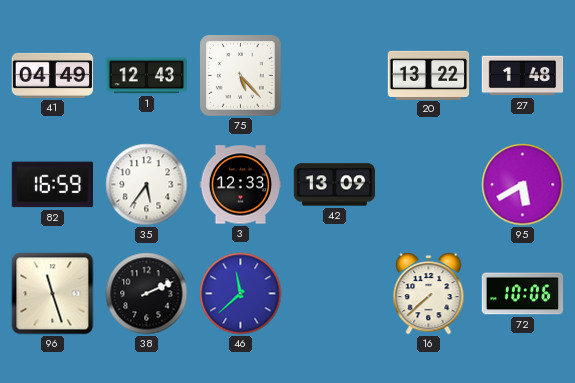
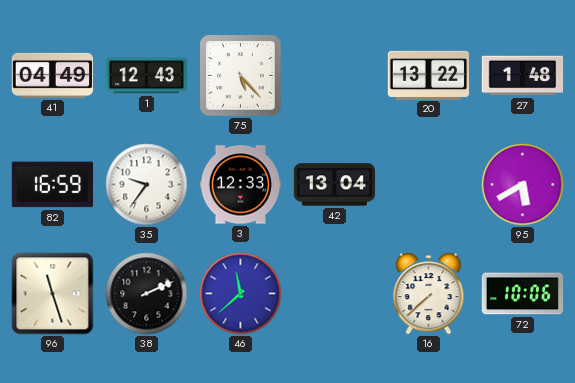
35: 5:36 -> 9:36 (147, 185)
42: 13:09 -> 13:04 (335, 185)
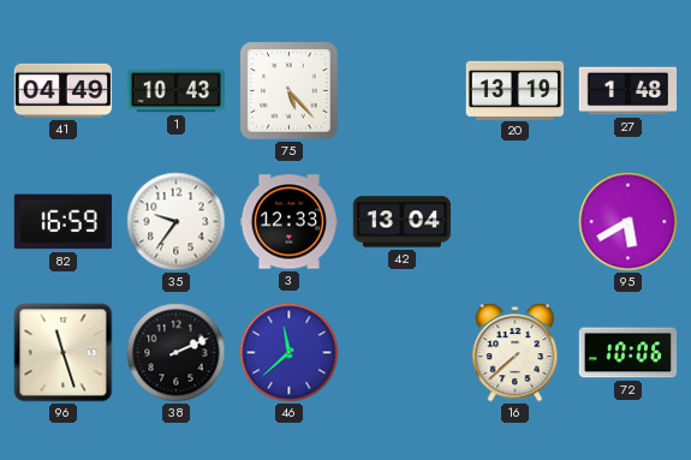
1: 12:43 -> 10:43 (177, 91)
20: 13:22 -> 13:19 (516, 90)
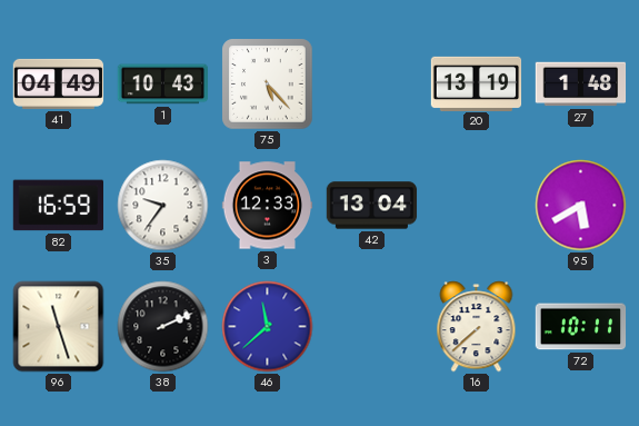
72: 10:06 -> 10:11 (581, 327)
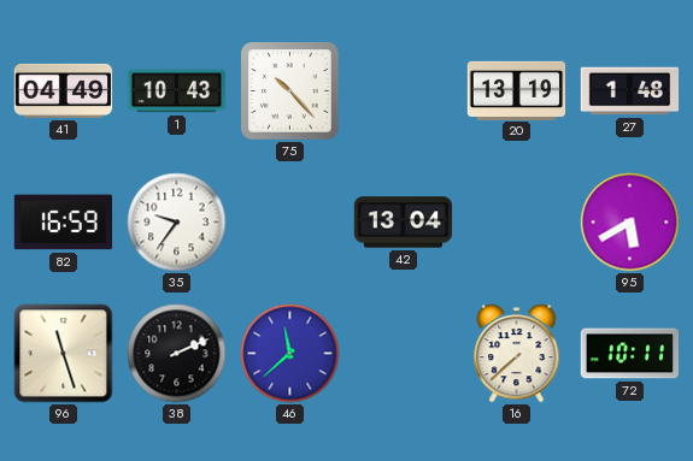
75: 5:23 -> 10:23 (290, 91)
3: 12:33 -> none (268, 206)
